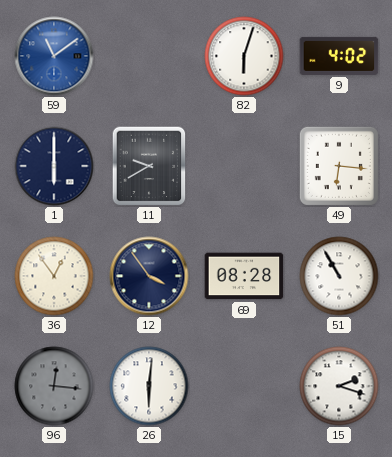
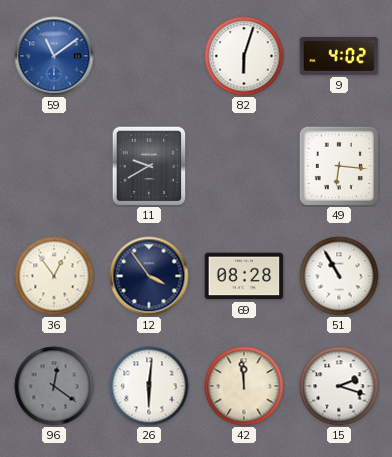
1: 6:00 -> none (54, 166)
96: 12:16 -> 12:21 (54, 386)
42: none -> 11:59 (244, 386)
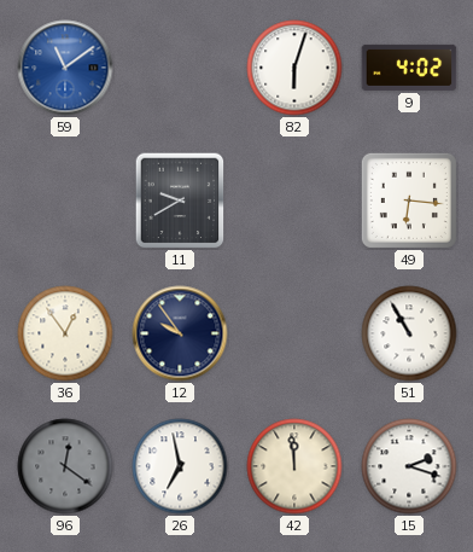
12: 3:54 -> 9:54 (180, 333)
69: 08:28 -> none (244, 276)
26: 6:01 -> 6:58 (180, 466)
